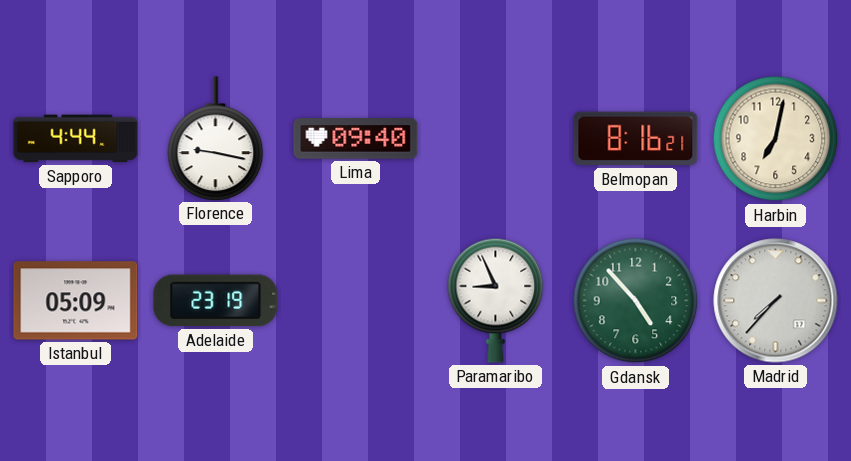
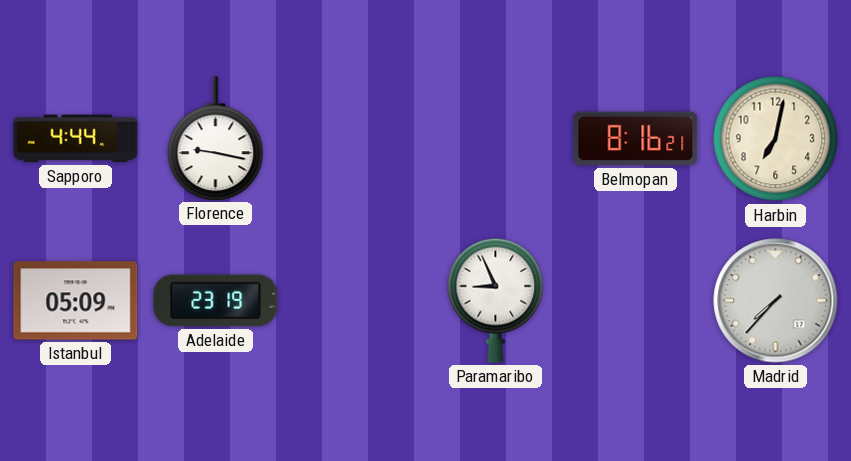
Lima: 09:40 -> none (356, 139)
Gdansk: 4:53 -> none (636, 301)
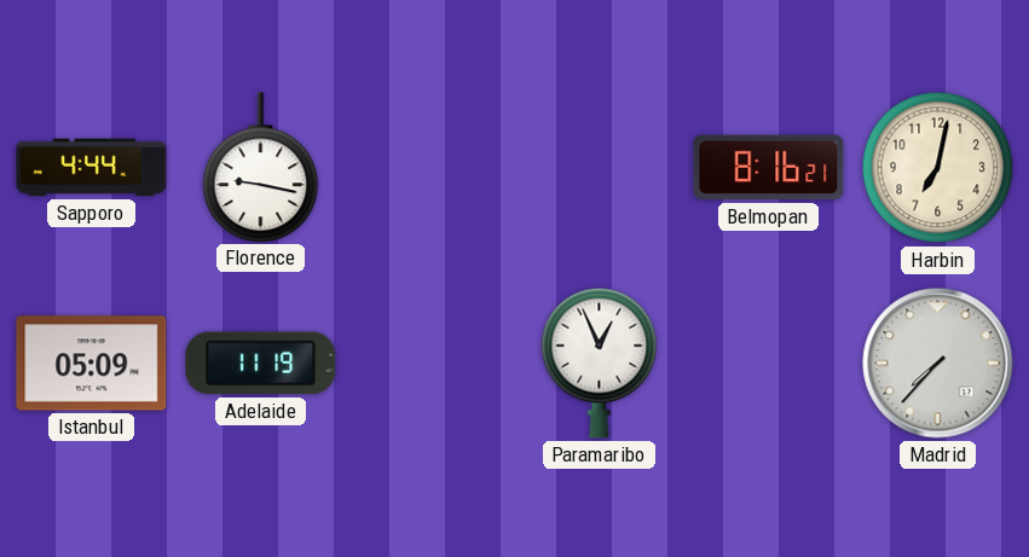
Adelaide: 23:19 -> 11:19 (261, 364)
Paramaribo: 8:56 -> 12:56 (600, 362)
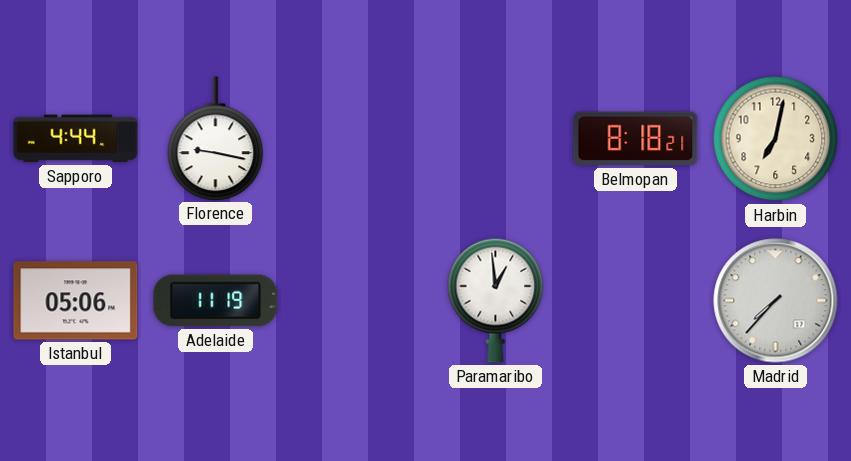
Belmopan: 8:16 -> 8:18 (636, 139)
Istanbul: 05:09 -> 05:06 (76, 301)
Paramaribo: 12:56 -> 12:59 (496, 300)
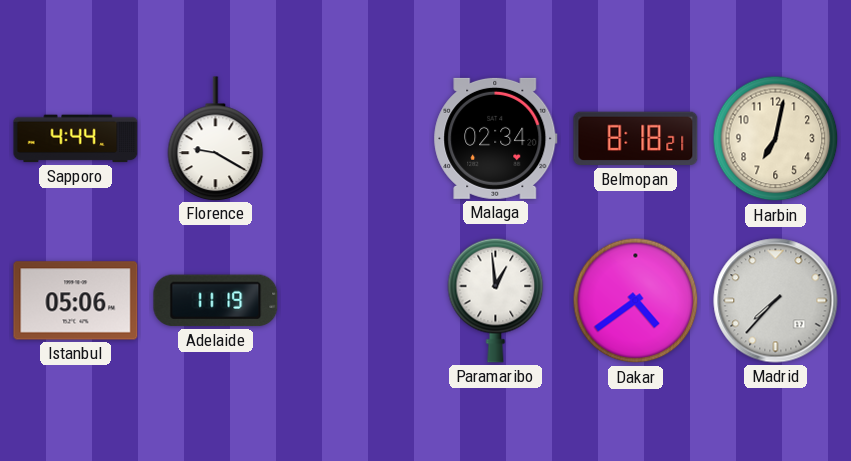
Florence: 9:17 -> 9:20 (216, 138)
Malaga: none -> 02:34 (496, 138)
Dakar: none -> 4:39 (636, 301)
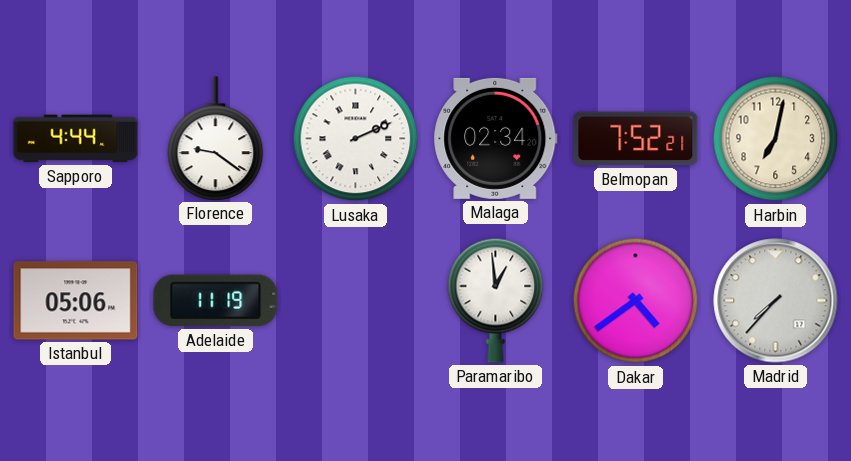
Florence: 9:20 -> 9:21 (216, 138)
Lusaka: none -> 2:11 (356, 139)
Belmopan: 8:18 -> 7:52 (636, 139)
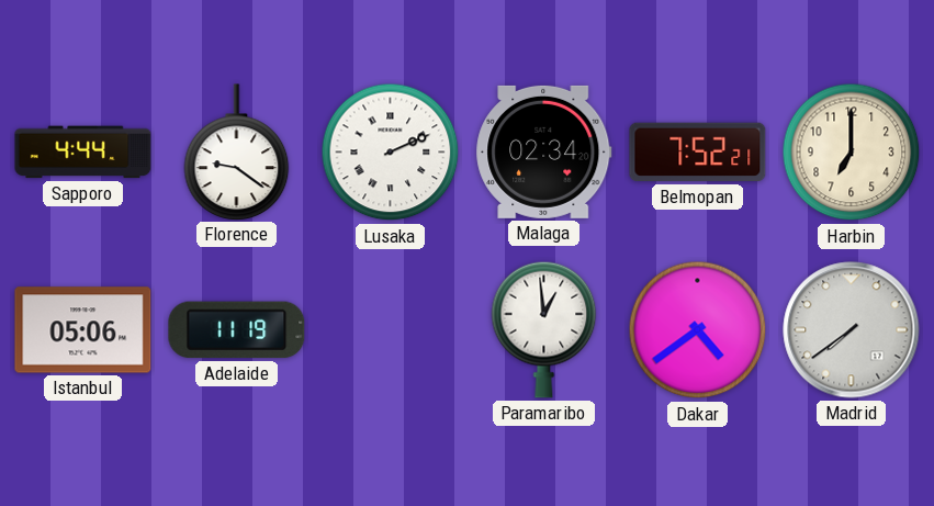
Harbin: 7:02 -> 7:00 (852, 153)
Madrid: 7:37 -> 7:39 (852, 330)
